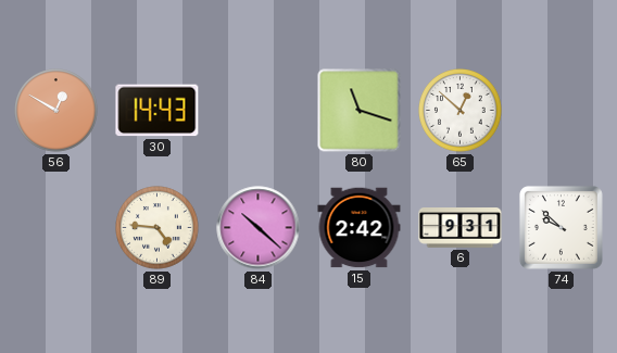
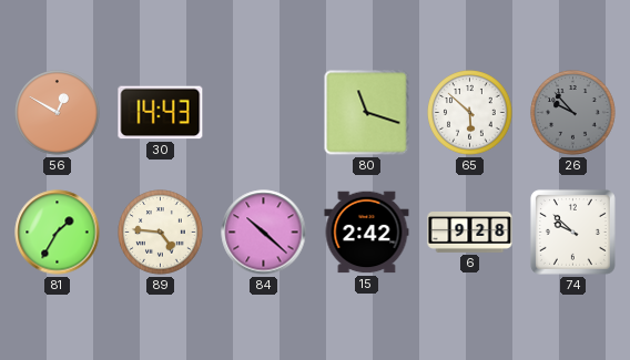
65: 12:52 -> 5:52 (470, 113)
26: none -> 9:53 (573, 113)
81: none -> 1:35 (58, 233)
6: 9:31 -> 9:28 (470, 233)
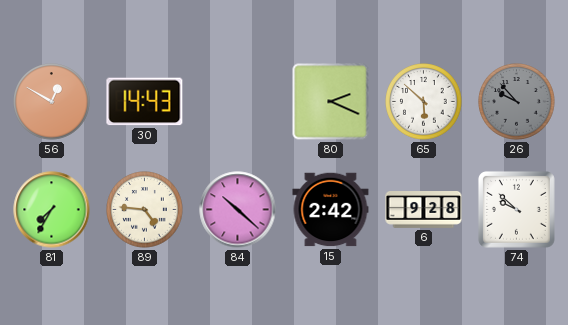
80: 11:18 -> 2:19 (331, 102)
81: 1:35 -> 7:35 (52, 210)
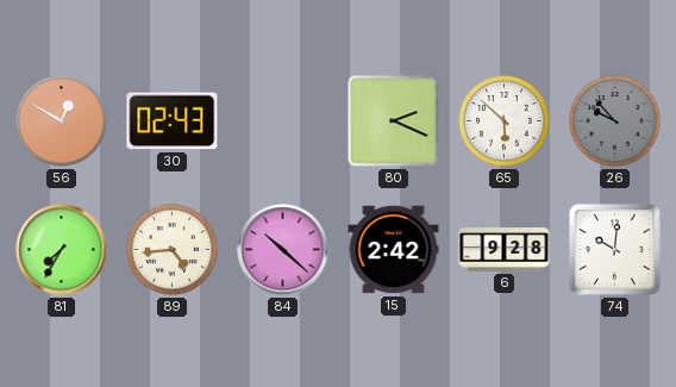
30: 14:43 -> 02:43 (173, 121)
89: 4:46 -> 4:44 (173, 250)
74: 9:52 -> 10:01 (614, 249)
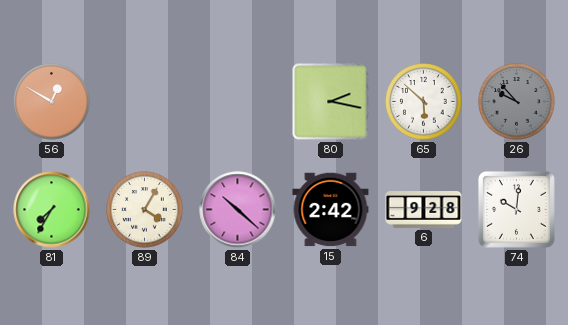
30: 02:43 -> none (173, 121)
80: 2:19 -> 2:17 (331, 102)
89: 4:44 -> 4:05 (145, 210)
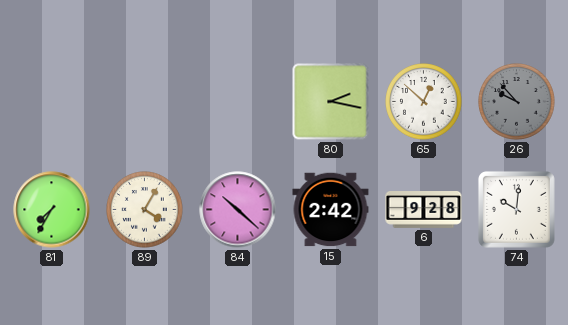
56: 12:50 -> none (52, 102)
65: 5:52 -> 12:52 (424, 102)
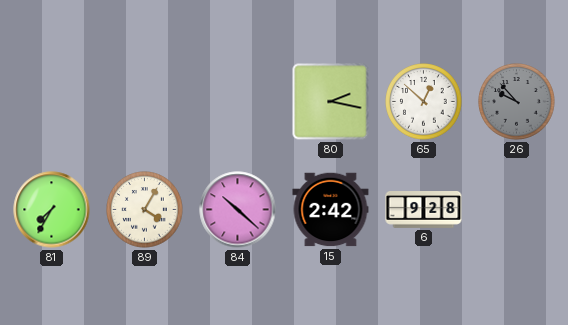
74: 10:01 -> none (516, 209)
